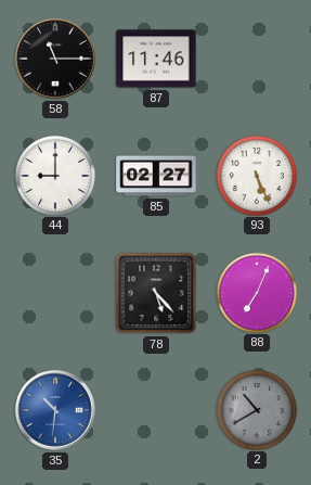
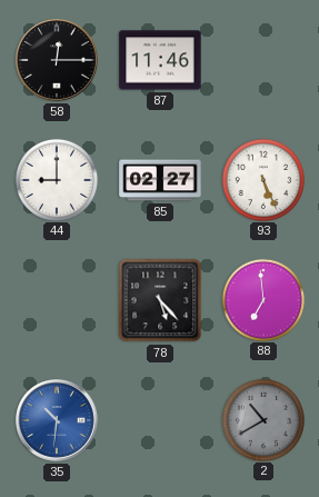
58: 11:15 -> 12:15 (57, 60)
88: 7:04 -> 6:59 (262, 299)
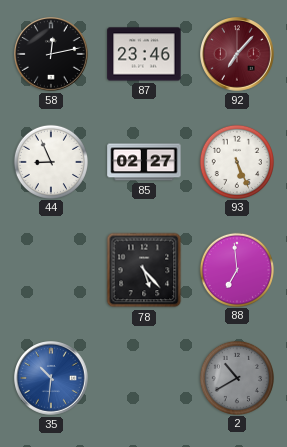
58: 12:15 -> 12:13 (51, 54)
87: 11:46 -> 23:46 (144, 54)
92: none -> 7:07 (237, 54)
44: 9:00 -> 8:56 (50, 161)
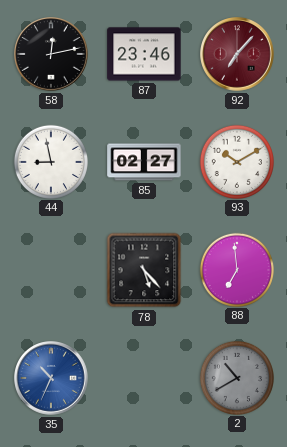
44: 8:56 -> 8:58 (50, 161)
93: 5:26 -> 10:10 (236, 161)
35: 10:31 -> 10:34 (51, 378)
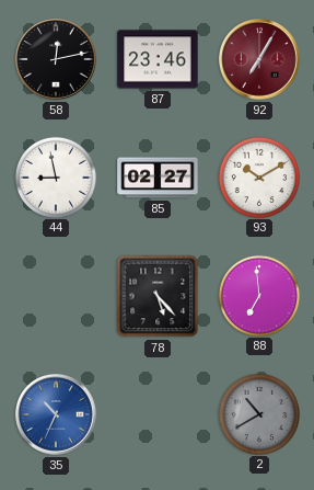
92: 7:07 -> 7:05 (259, 59)
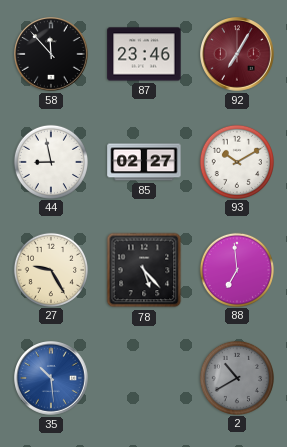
58: 12:13 -> 11:53 (51, 54)
27: none -> 9:25 (50, 269)
35: 10:34 -> 10:29 (51, 378)
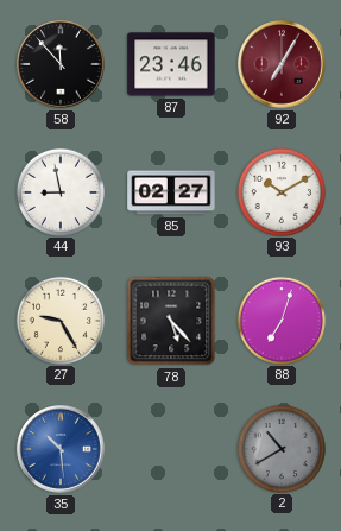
88: 6:59 -> 7:03 (280, 320)
